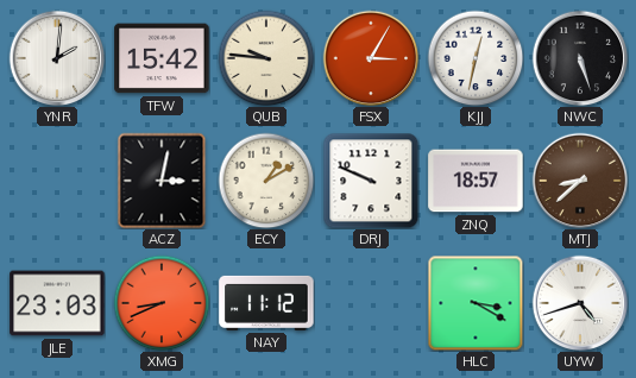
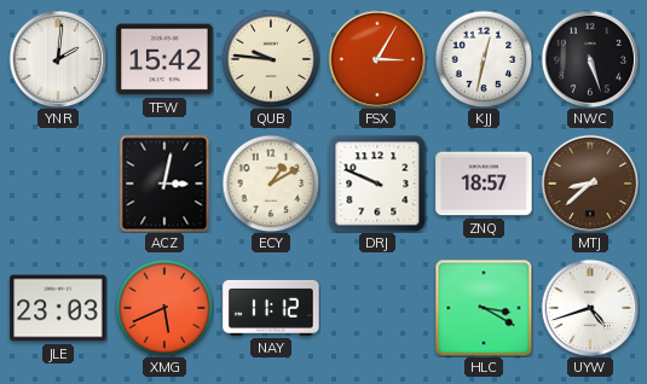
XMG: 8:41 -> 5:41 (164, 308)
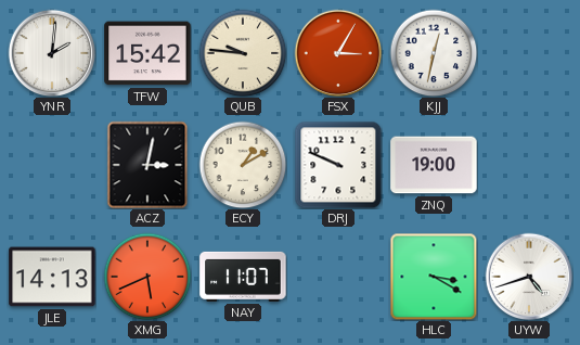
NWC: 5:27 -> none (590, 59)
ZNQ: 18:57 -> 19:00 (434, 165)
MTJ: 8:38 -> none (590, 184)
JLE: 23:03 -> 14:13 (52, 277)
NAY: 11:12 -> 11:07 (243, 277)
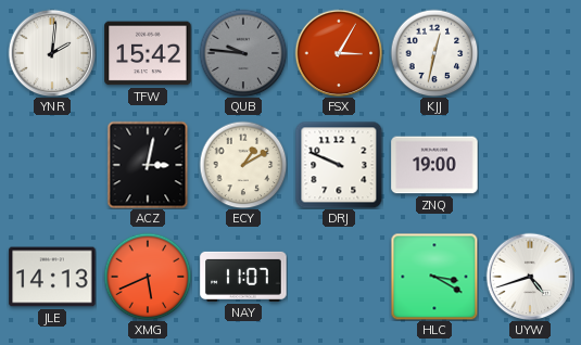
QUB dial: cream -> grey (243, 53)
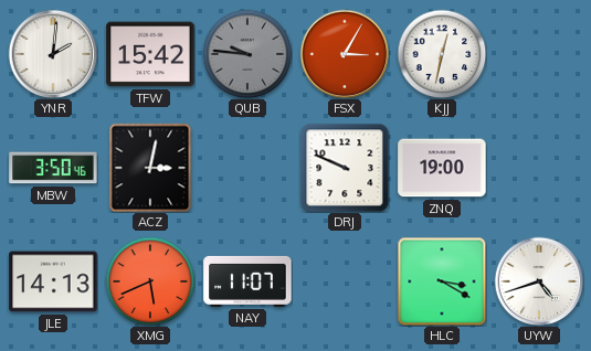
MBW: none -> 3:50 (53, 168)
ECY: 1:10 -> none (243, 165)
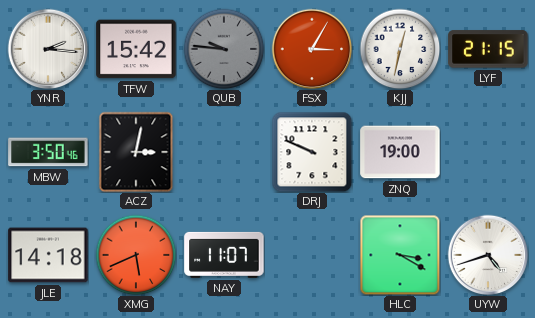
YNR: 2:01 -> 2:16 (48, 49)
LYF: none -> 21:15 (488, 49)
JLE: 14:13 -> 14:18 (48, 255)
